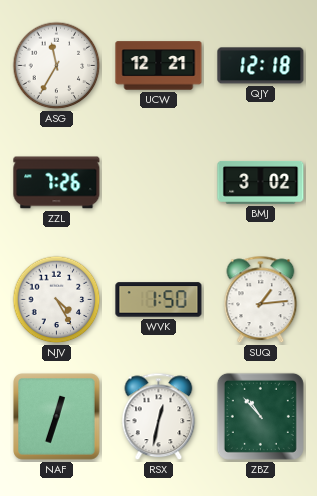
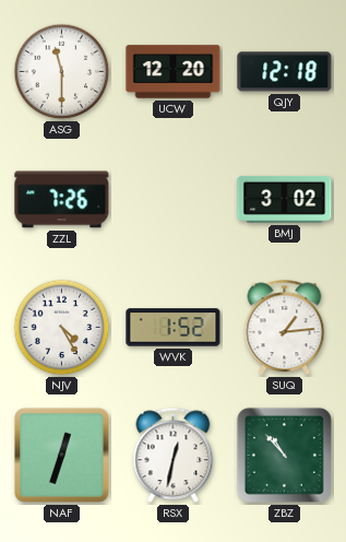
ASG: 11:35 -> 11:30 (62, 72)
UCW: 12:21 -> 12:20 (174, 72)
WVK: 1:50 -> 1:52 (174, 328)
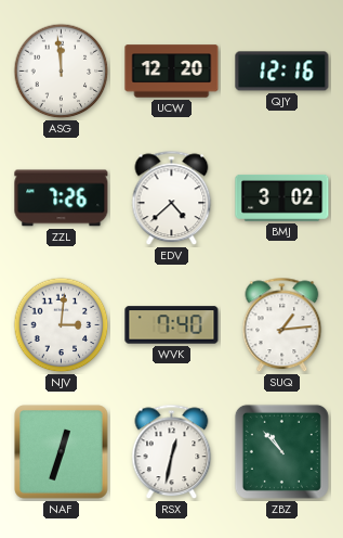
ASG: 11:30 -> 11:59 (62, 72)
QJY: 12:18 -> 12:16 (282, 72)
EDV: none -> 4:38 (172, 198)
NJV: 4:25 -> 3:01 (62, 325)
WVK: 1:52 -> 7:40 (172, 325)
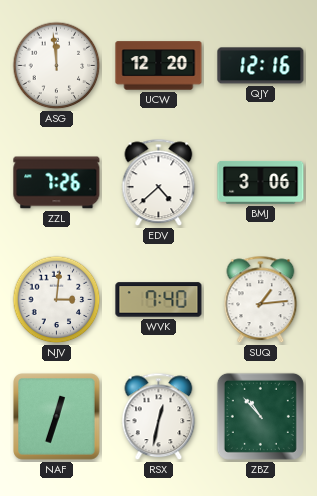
BMJ: 3:02 -> 3:06 (261, 183)
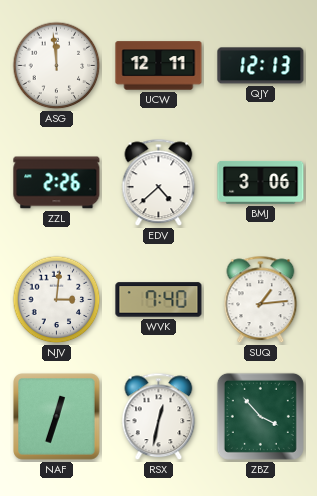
UCW: 12:20 -> 12:11 (159, 66)
QJY: 12:16 -> 12:13 (261, 66)
ZZL: 7:26 -> 2:26 (57, 183)
ZBZ: 10:53 -> 3:53 (260, 416)
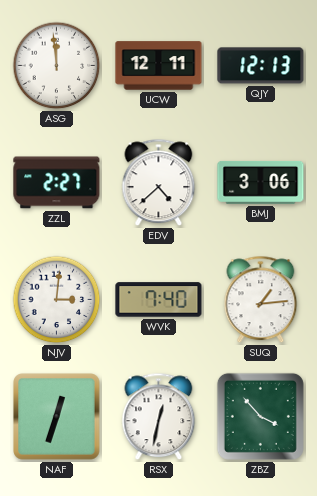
ZZL: 2:26 -> 2:27 (57, 183)
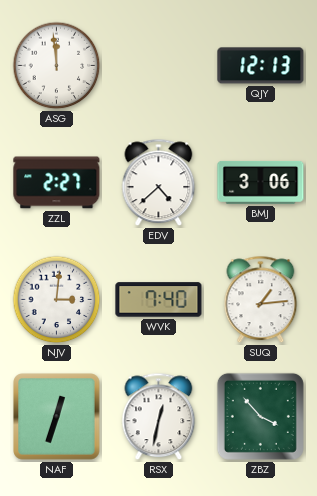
UCW: 12:11 -> none (159, 66)
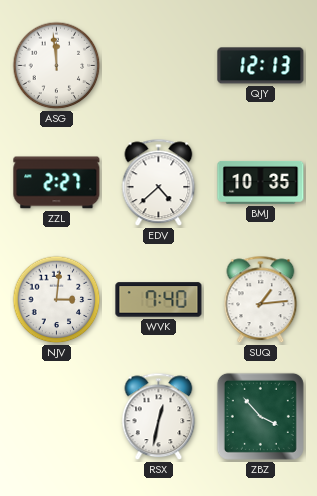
BMJ: 3:06 -> 10:35 (261, 183)
NAF: 12:33 -> none (57, 417)
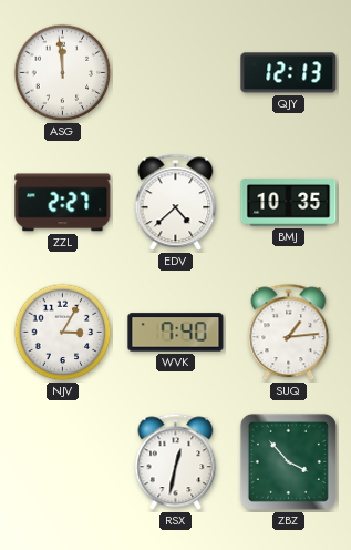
NJV: 3:01 -> 3:05 (63, 333)
